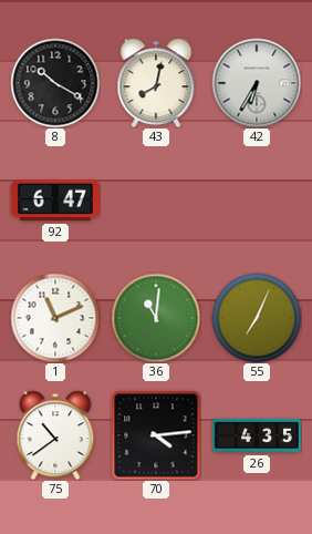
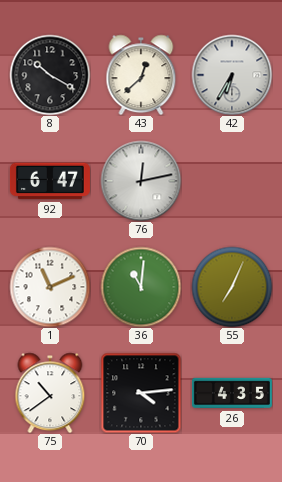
43: 8:02 -> 12:38 (141, 75)
76: none -> 12:13 (141, 181)
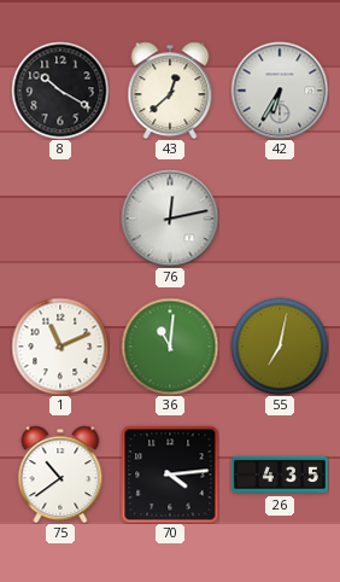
92: 6:47 -> none (50, 181)
55: 7:04 -> 7:02 (280, 347)
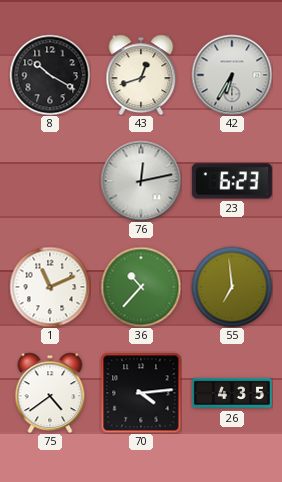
43: 12:38 -> 12:42 (141, 75)
23: none -> 6:23 (232, 181)
36: 11:01 -> 10:37 (141, 287)
55: 7:02 -> 6:59 (232, 287)
75: 10:39 -> 4:39 (50, 393)
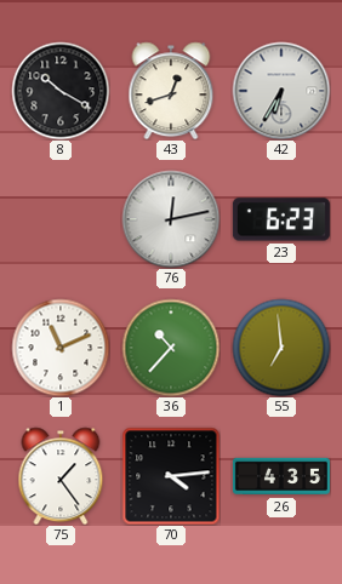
75: 4:39 -> 1:24 (61, 476)
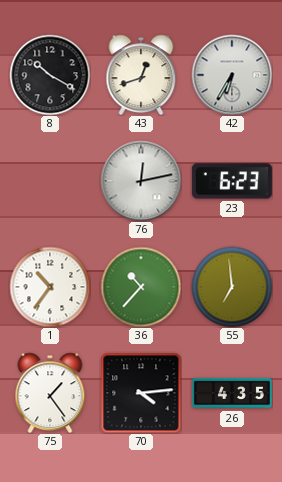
1: 11:11 -> 10:36 (50, 287)
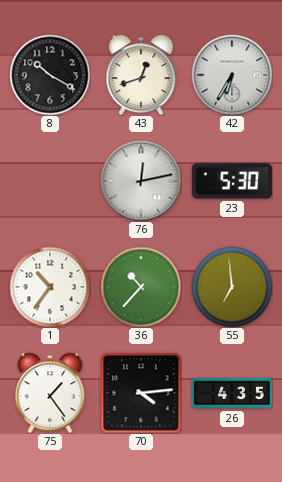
23: 6:23 -> 5:30 (232, 181)
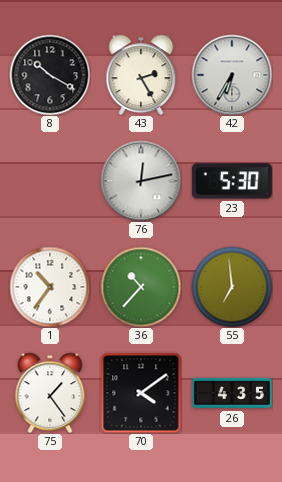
43: 12:42 -> 2:25 (141, 75)
70: 4:14 -> 4:09 (141, 393)
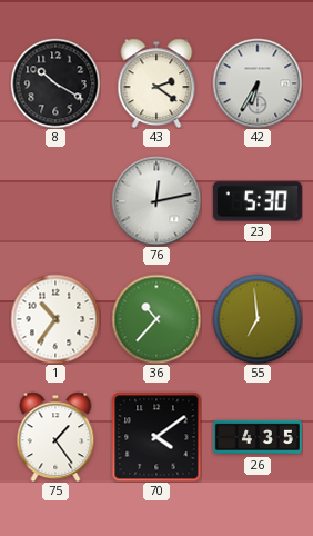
43: 2:25 -> 2:21 (156, 83)
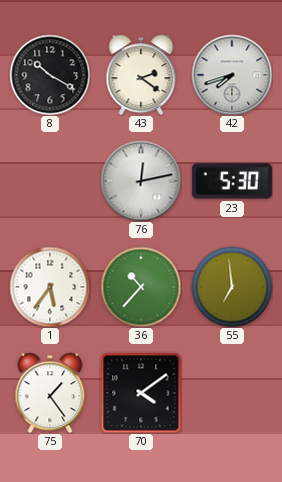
42: 6:35 -> 7:42 (232, 75)
1: 10:36 -> 5:36 (50, 287)
26: 4:35 -> none (258, 437)
